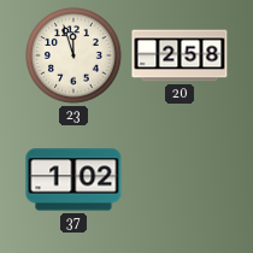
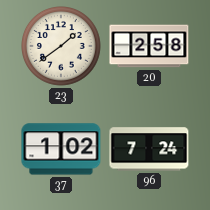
23: 11:57 -> 1:39 (62, 47)
96: none -> 7:24 (149, 149)
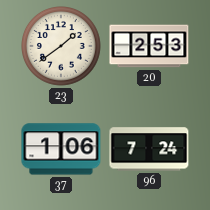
20: 2:58 -> 2:53 (149, 46)
37: 1:02 -> 1:06 (61, 149)
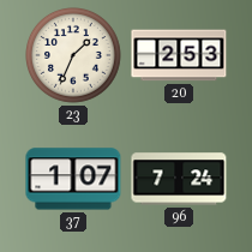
23: 1:39 -> 1:34 (74, 56)
37: 1:06 -> 1:07 (73, 179)
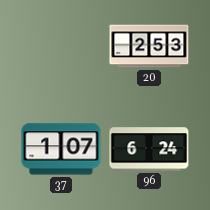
23: 1:34 -> none (74, 56)
96: 7:24 -> 6:24 (149, 149)
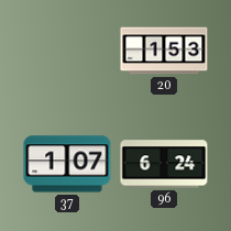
20: 2:53 -> 1:53 (164, 51)
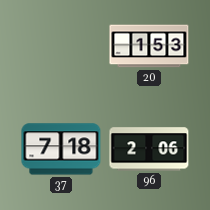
37: 1:07 -> 7:18 (61, 149)
96: 6:24 -> 2:06 (149, 149)
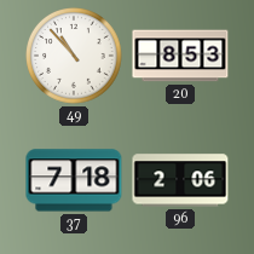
49: none -> 10:53 (75, 57)
20: 1:53 -> 8:53 (180, 56)
